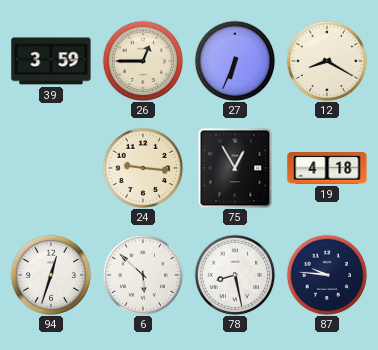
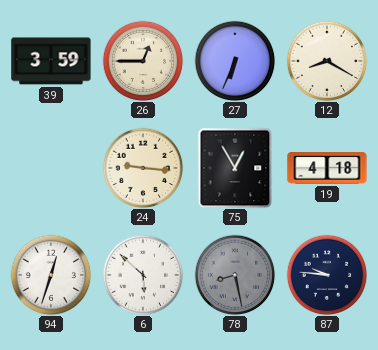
78 dial: white -> grey (235, 275)
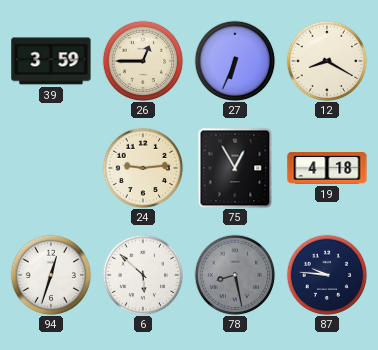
24: 9:16 -> 9:14 (143, 168)
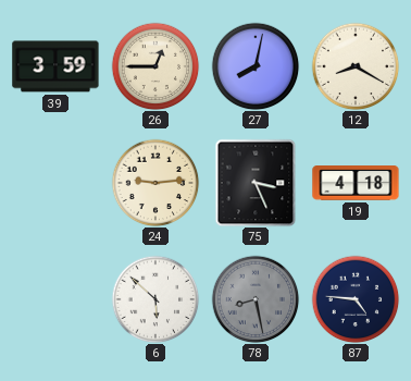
27: 6:34 -> 8:02 (256, 66)
75: 12:55 -> 3:26 (256, 183)
94: 12:33 -> none (51, 275)
87: 9:46 -> 4:46 (356, 299)
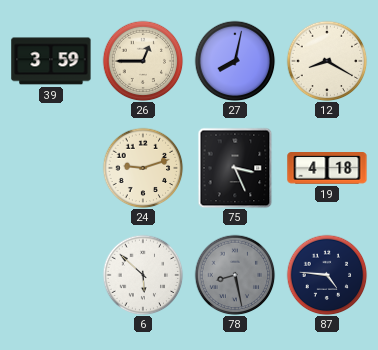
24: 9:14 -> 9:12 (143, 168)
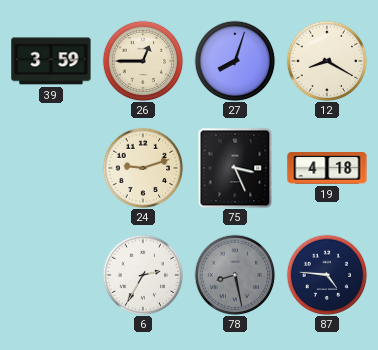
27: 8:02 -> 8:03 (235, 61)
6: 5:52 -> 2:35 (143, 275)
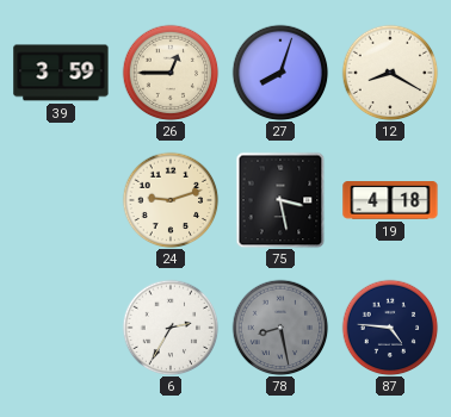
75: 3:26 -> 3:28 (280, 200)
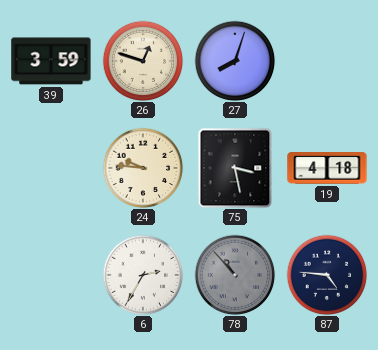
26: 12:45 -> 12:48 (143, 61)
12: 8:20 -> none (390, 73)
24: 9:12 -> 9:46 (143, 168)
78: 8:28 -> 10:53 (235, 275)
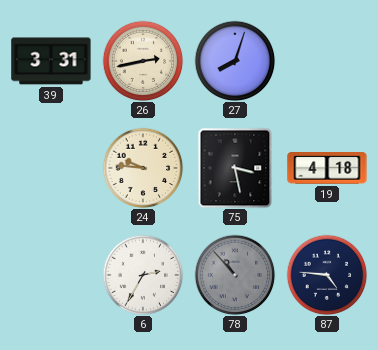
39: 3:59 -> 3:31 (51, 61)
26: 12:48 -> 2:43 (143, 61)
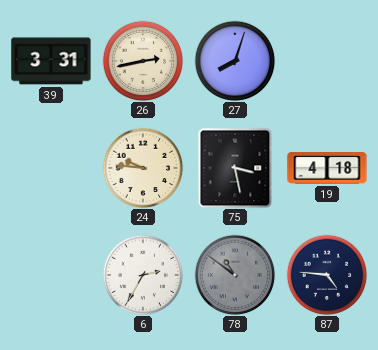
78: 10:53 -> 10:51 (235, 275)
